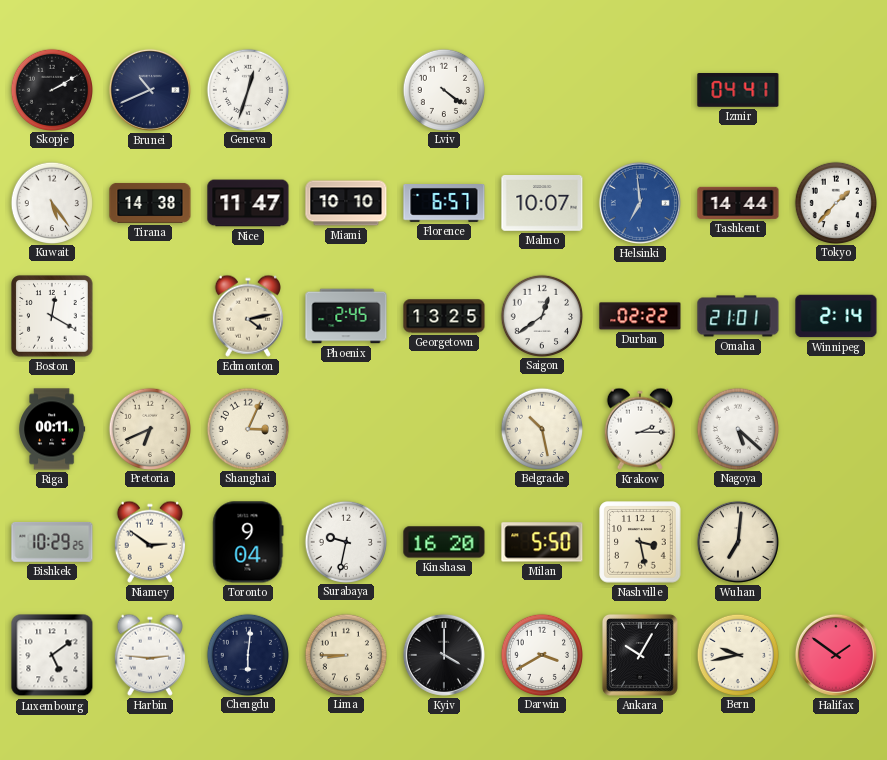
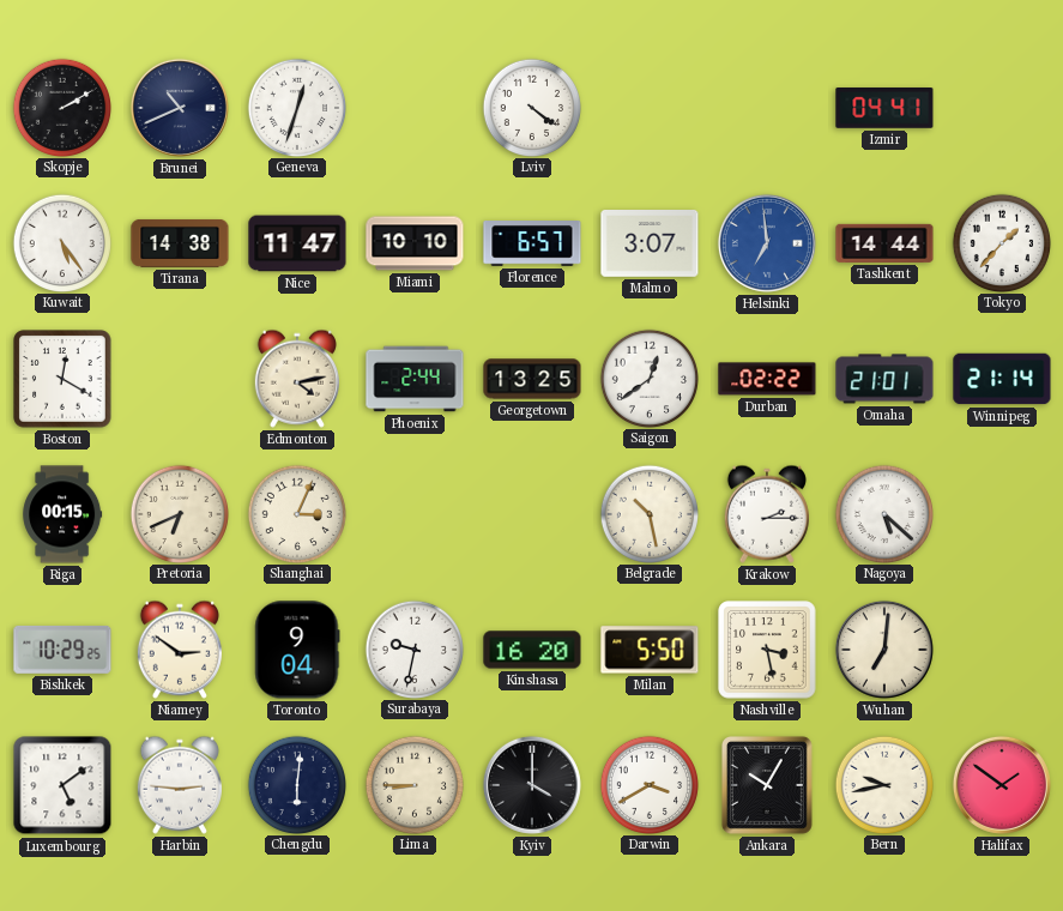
Malmo: 10:07 -> 3:07 (650, 245)
Phoenix: 2:45 -> 2:44 (415, 379)
Winnipeg: 2:14 -> 21:14 (1002, 379)
Riga: 00:11 -> 00:15 (62, 514)
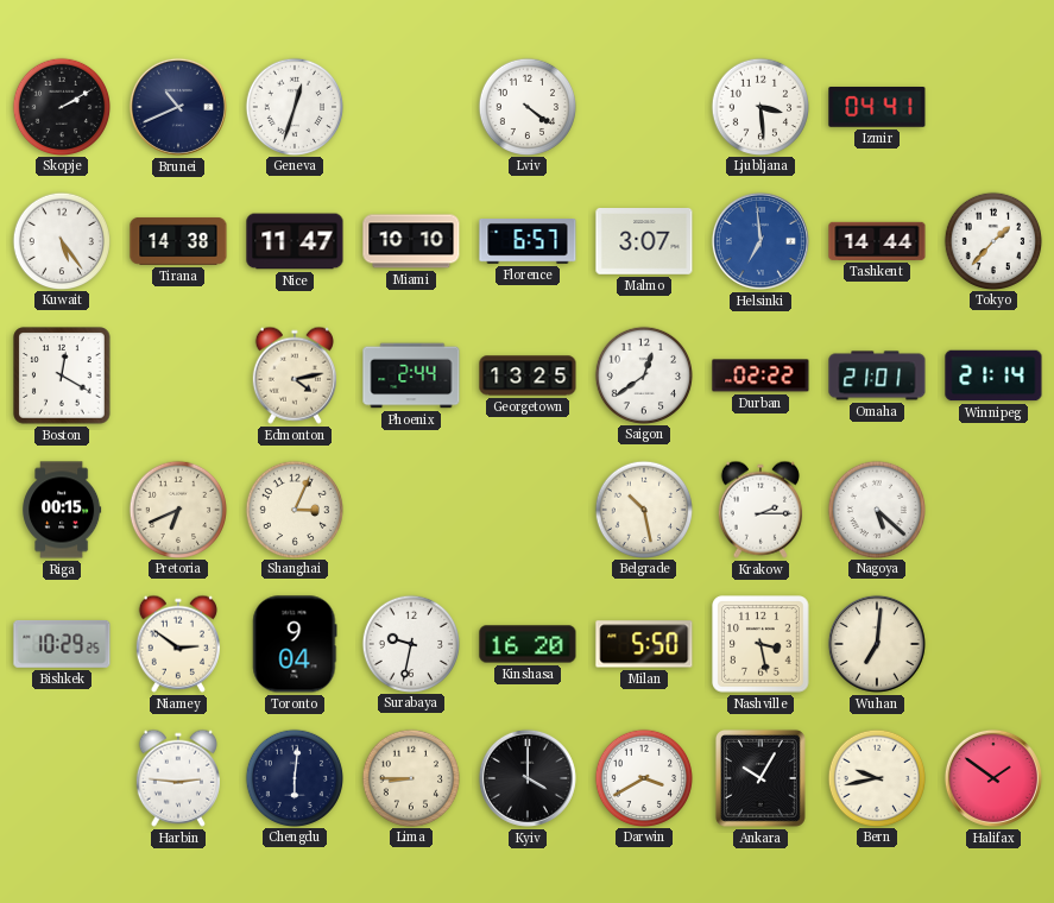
Ljubljana: none -> 3:29 (759, 106)
Luxembourg: 5:09 -> none (62, 785)
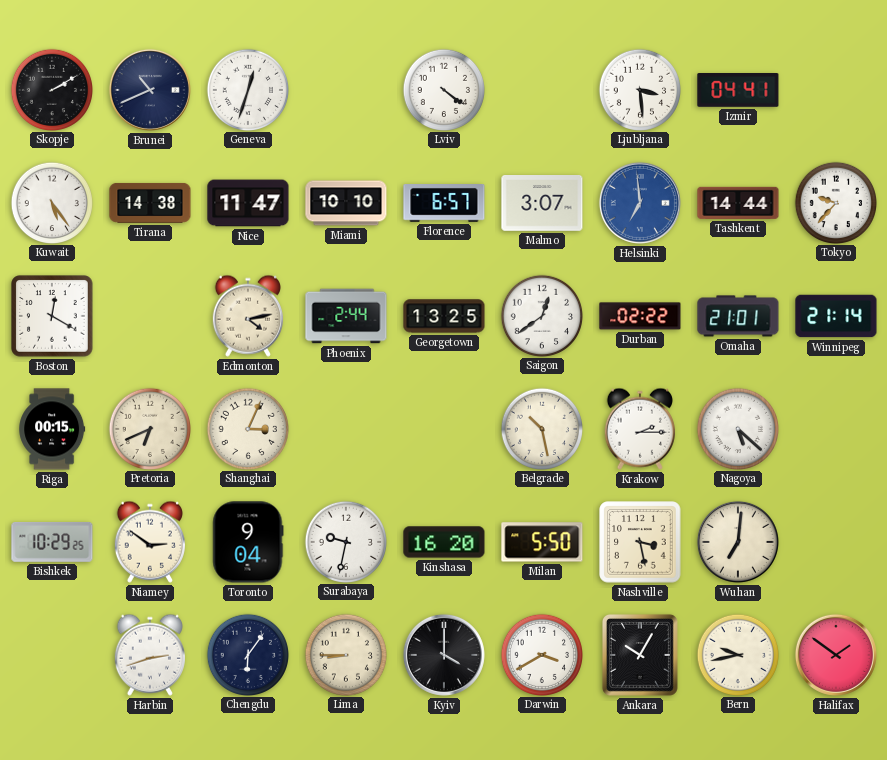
Tokyo: 1:37 -> 9:37 (835, 202)
Harbin: 2:46 -> 2:42 (150, 655)
Chengdu: 6:01 -> 6:06 (247, 654)
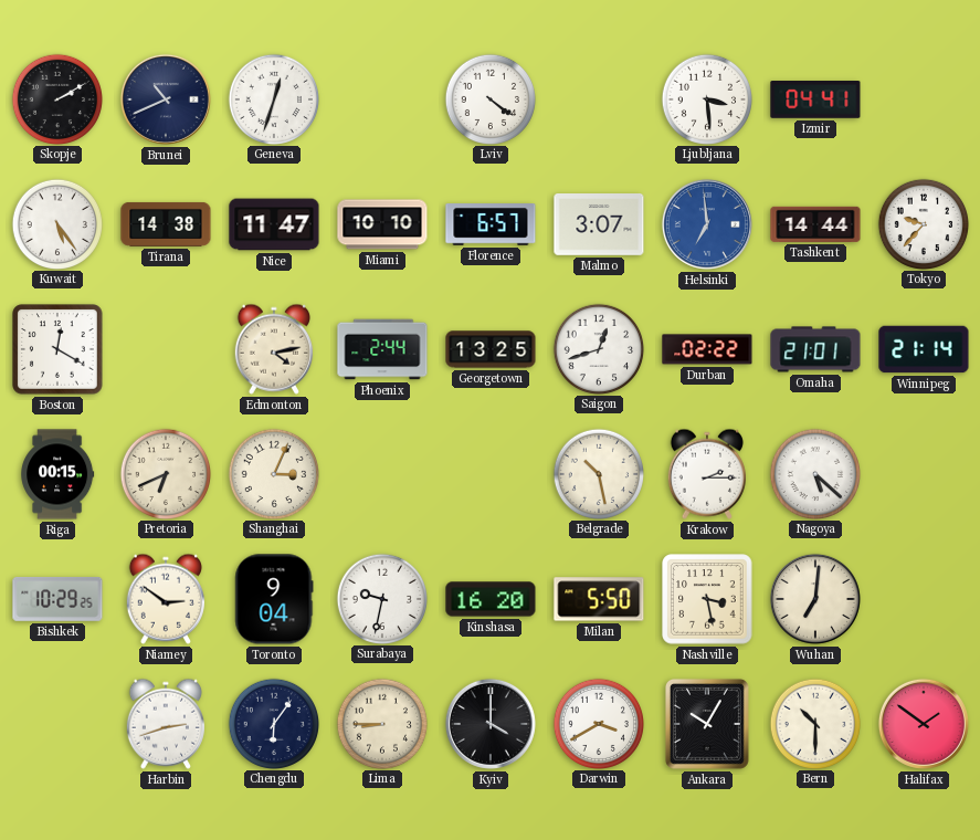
Saigon: 12:39 -> 12:42 (598, 348)
Bern: 9:43 -> 10:30 (814, 723)
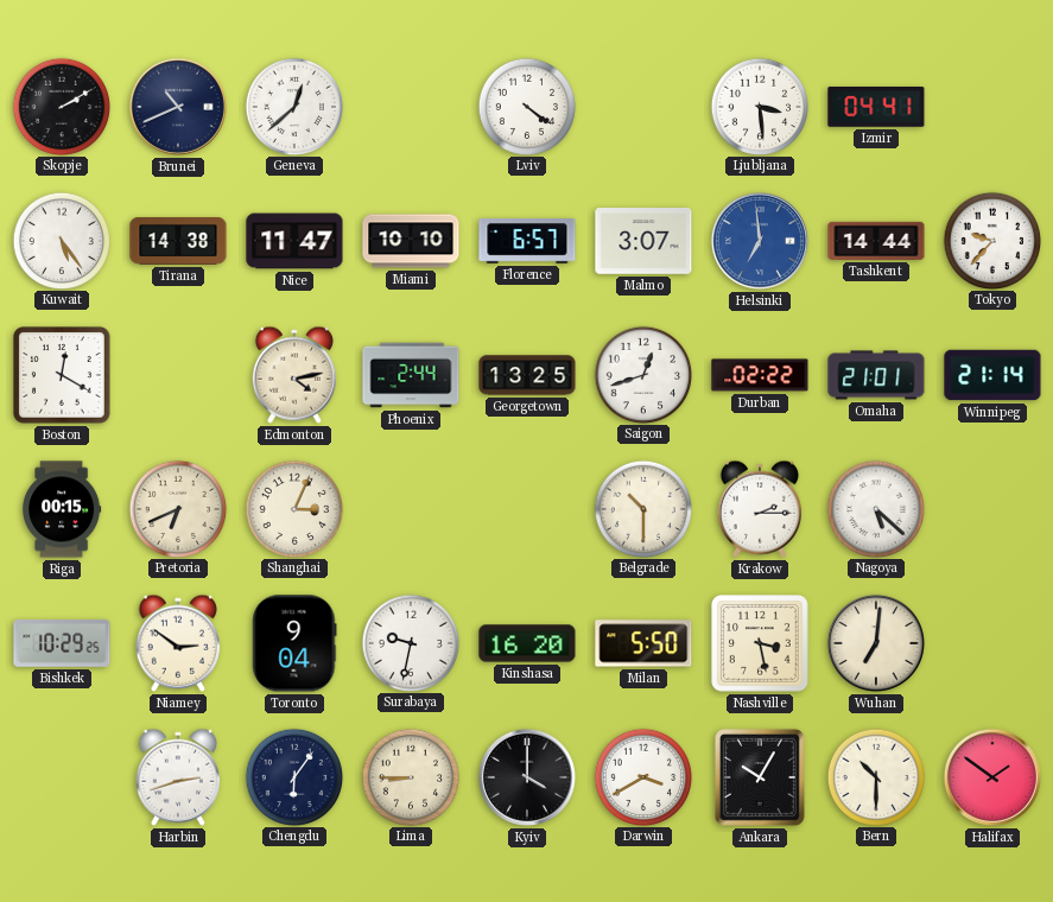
Geneva: 12:33 -> 12:38 (293, 106)
Belgrade: 10:28 -> 10:30 (642, 508)
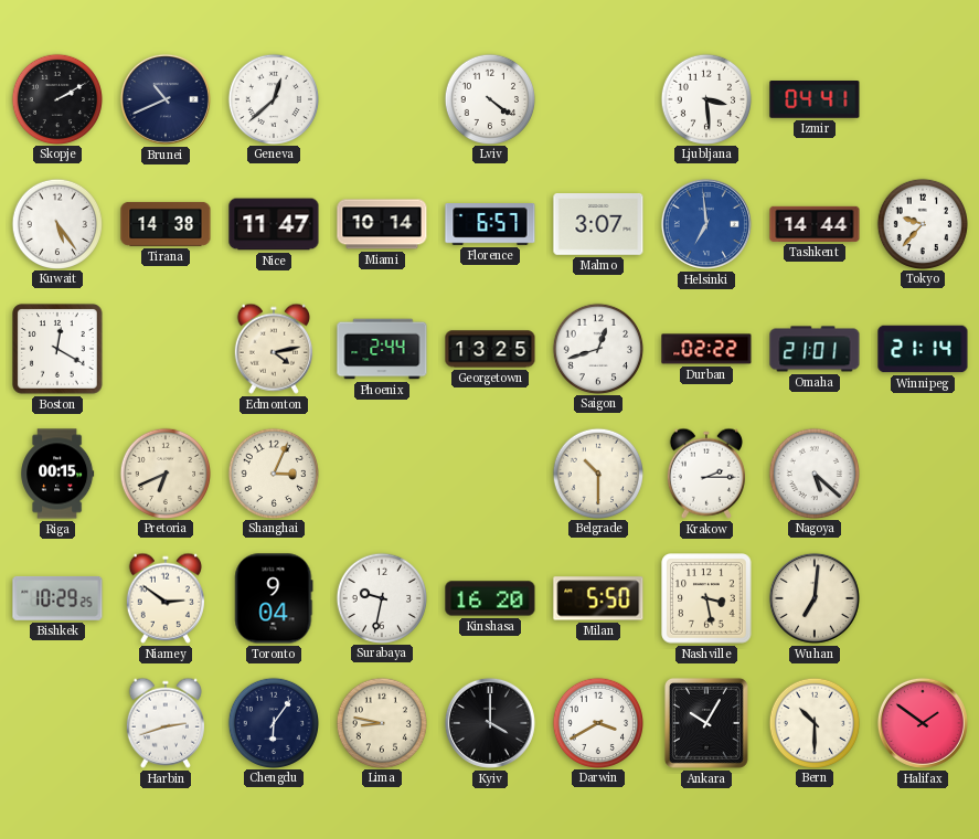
Miami: 10:10 -> 10:14 (382, 224)
Lima: 8:45 -> 8:47 (381, 722)
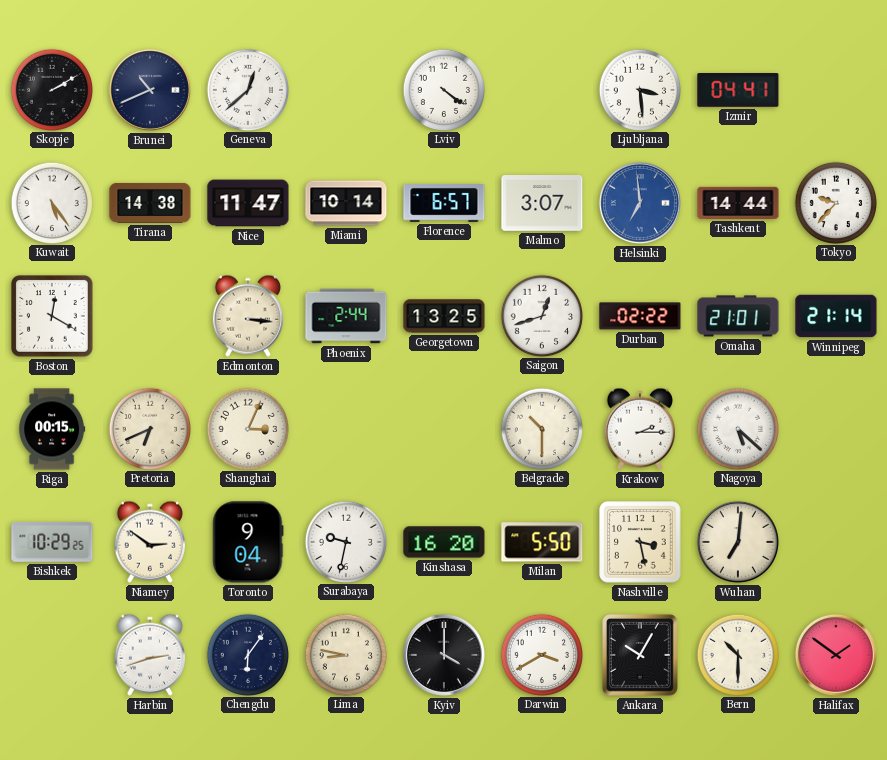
Edmonton: 4:13 -> 3:16 (248, 316)
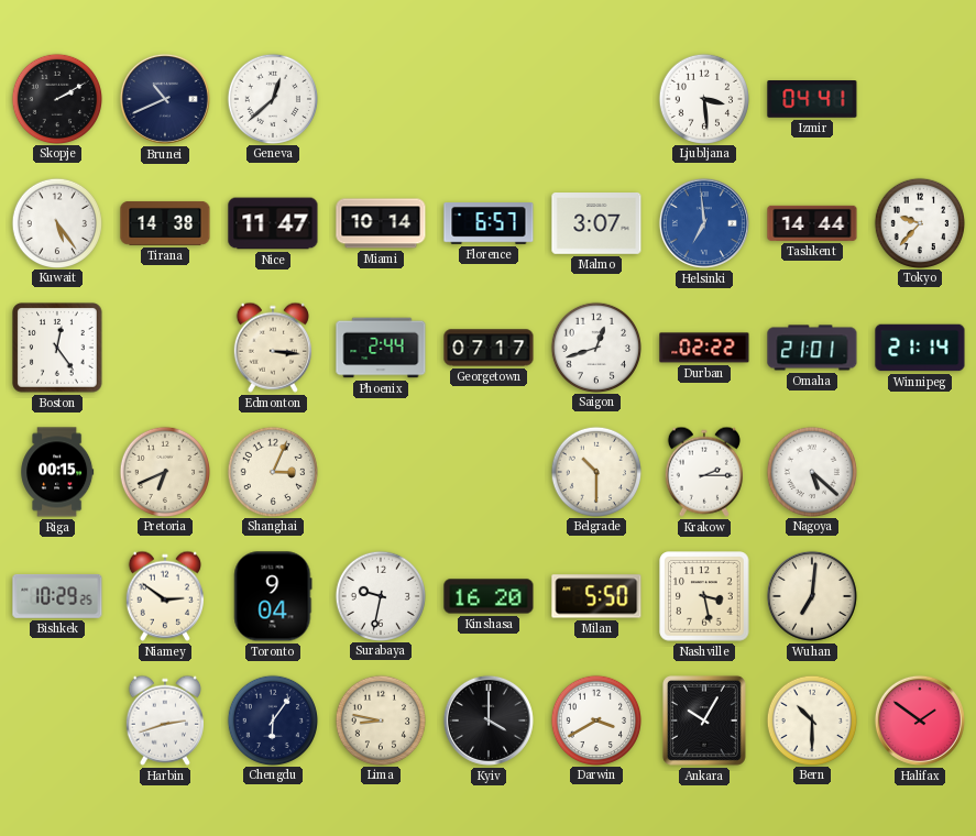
Lviv: 4:21 -> none (443, 89)
Boston: 12:20 -> 12:24 (57, 348)
Georgetown: 13:25 -> 07:17 (489, 348)
